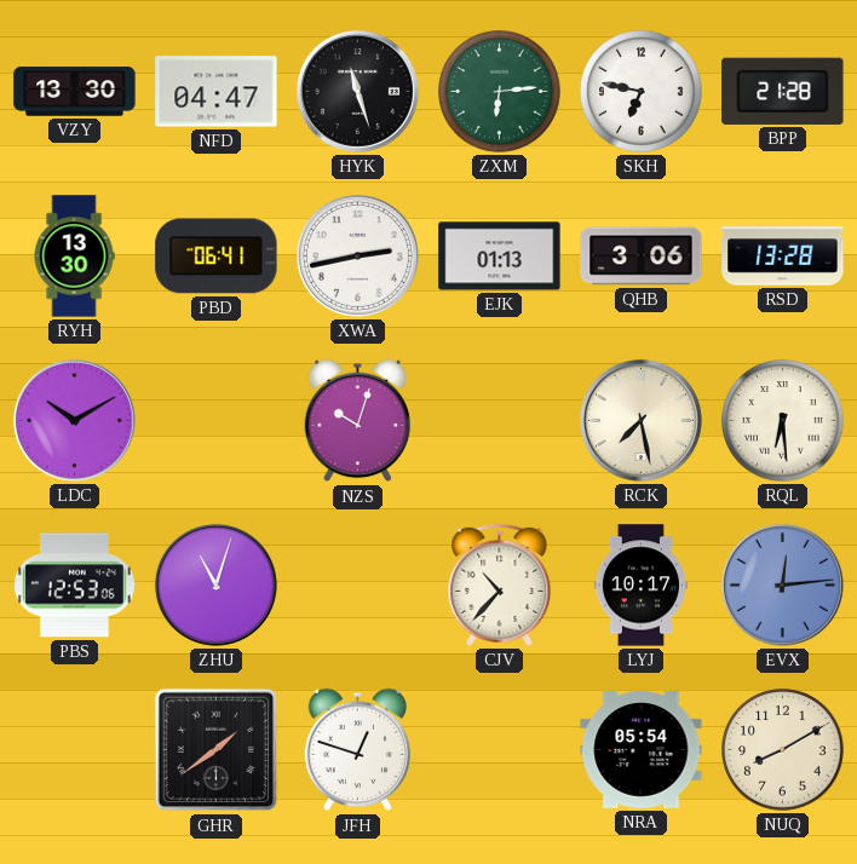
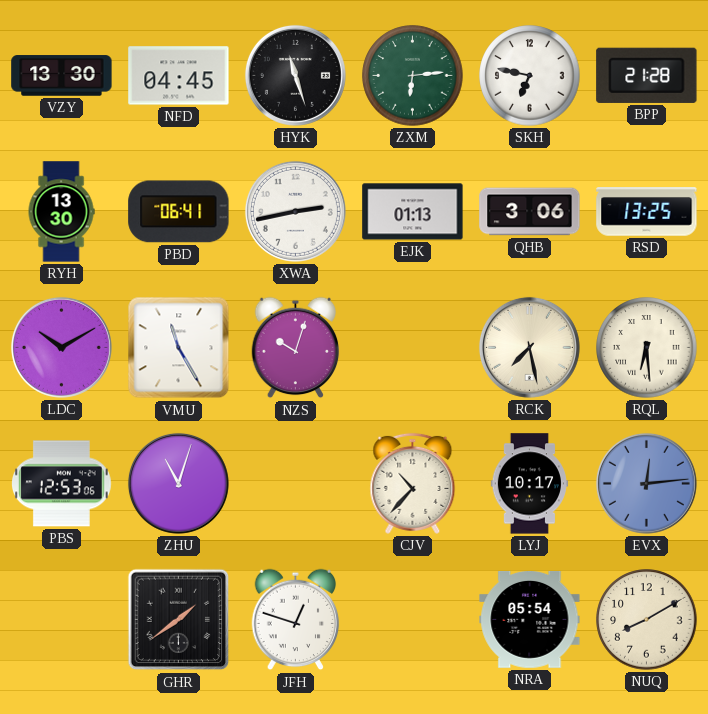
NFD: 04:47 -> 04:45 (179, 76)
RSD: 13:28 -> 13:25 (647, 212)
VMU: none -> 11:25 (179, 348)
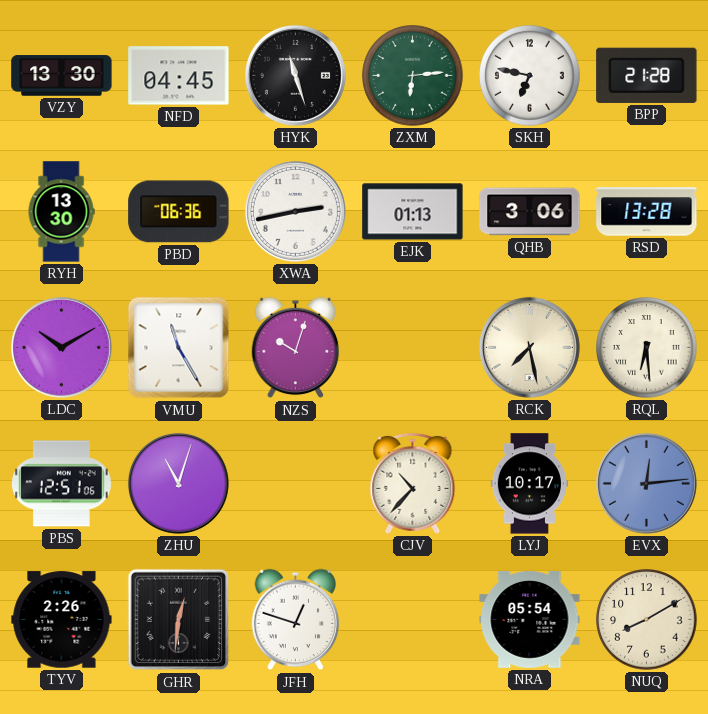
PBD: 06:41 -> 06:36 (179, 212)
RSD: 13:25 -> 13:28 (647, 212)
PBS: 12:53 -> 12:51 (62, 484)
TYV: none -> 2:26 (62, 620)
GHR: 1:39 -> 12:31 (179, 620)
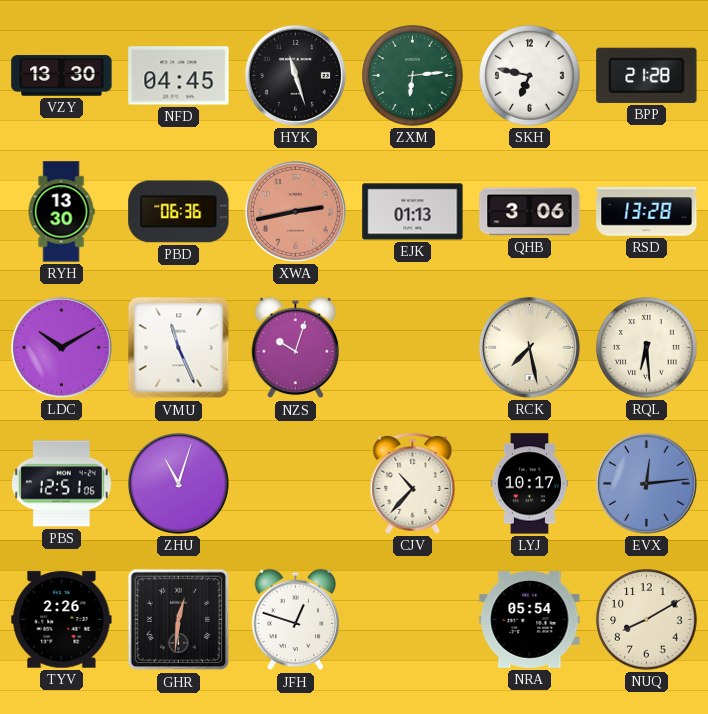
XWA dial: white -> salmon (295, 211)
VMU: 11:25 -> 11:26 (179, 348)
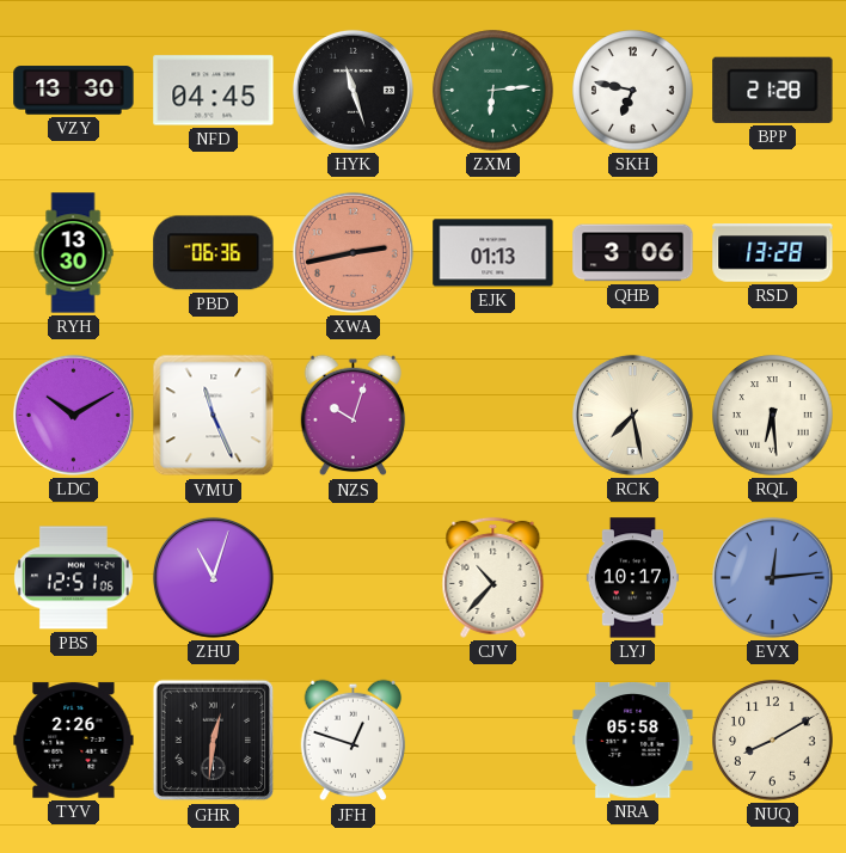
NRA: 05:54 -> 05:58 (633, 741)
